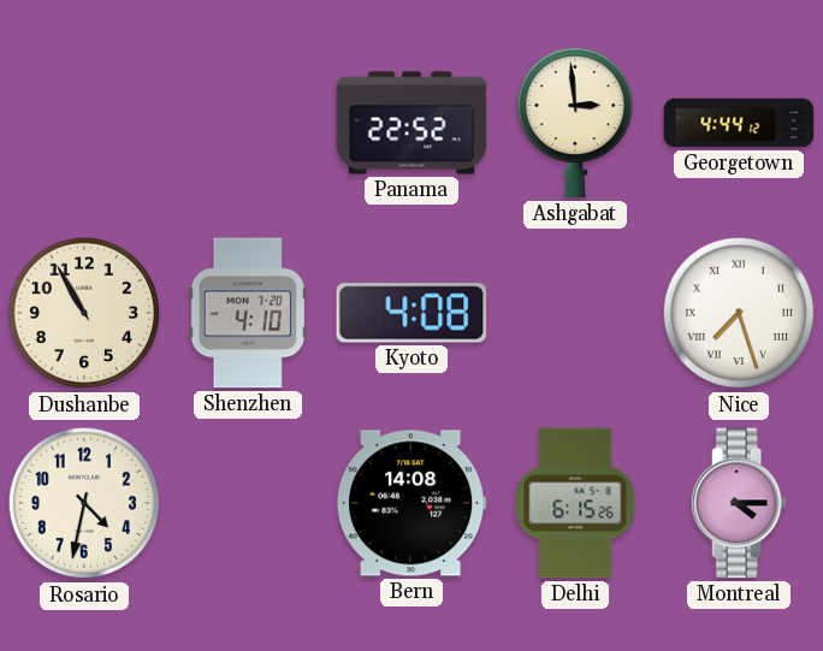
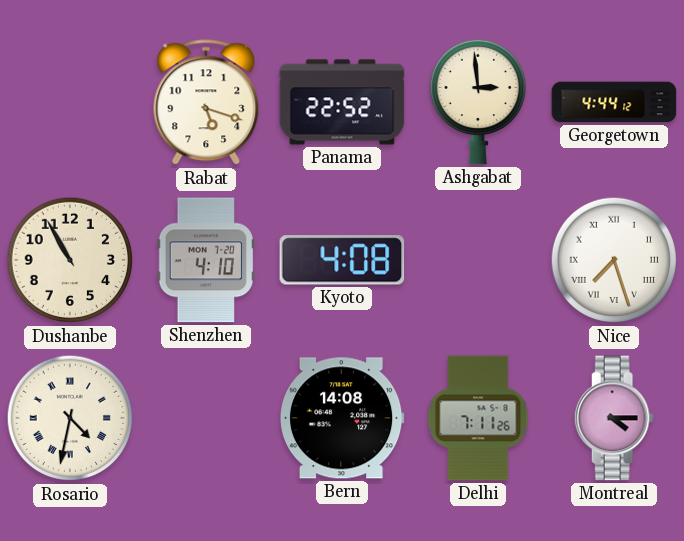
Rabat: none -> 5:18 (206, 103)
Rosario numerals: Arabic -> Roman (70, 418)
Delhi: 6:15 -> 7:11 (478, 418)
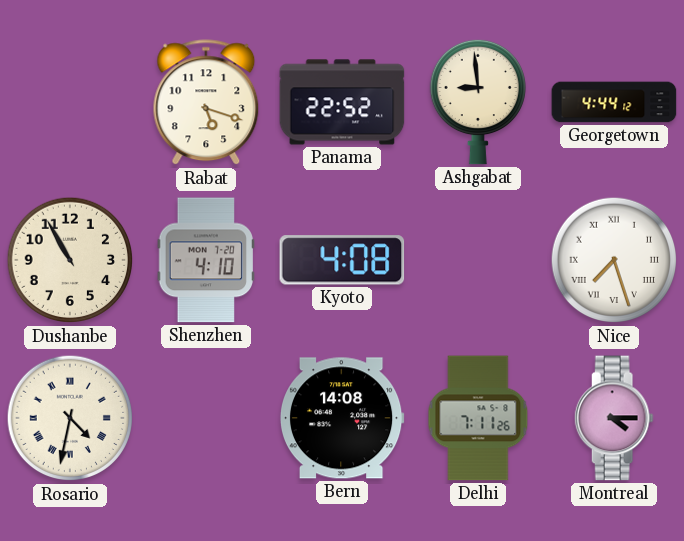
Ashgabat: 2:59 -> 8:59 (478, 102)
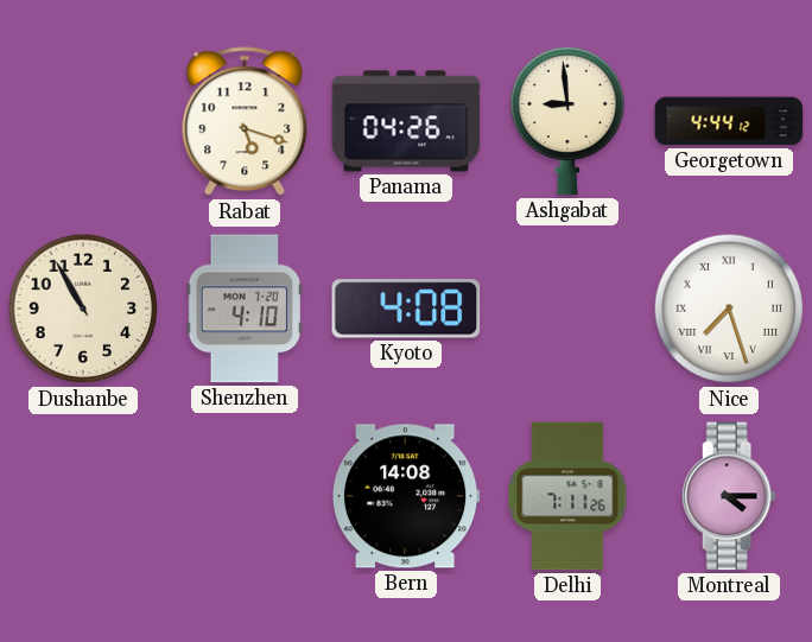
Panama: 22:52 -> 04:26 (406, 121)
Rosario: 4:32 -> none (70, 418)
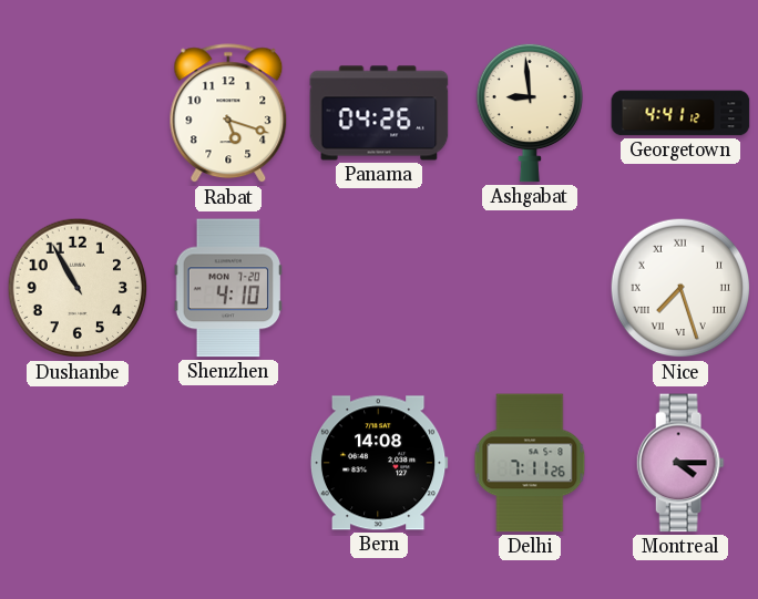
Georgetown: 4:44 -> 4:41 (680, 113)
Kyoto: 4:08 -> none (406, 309)
